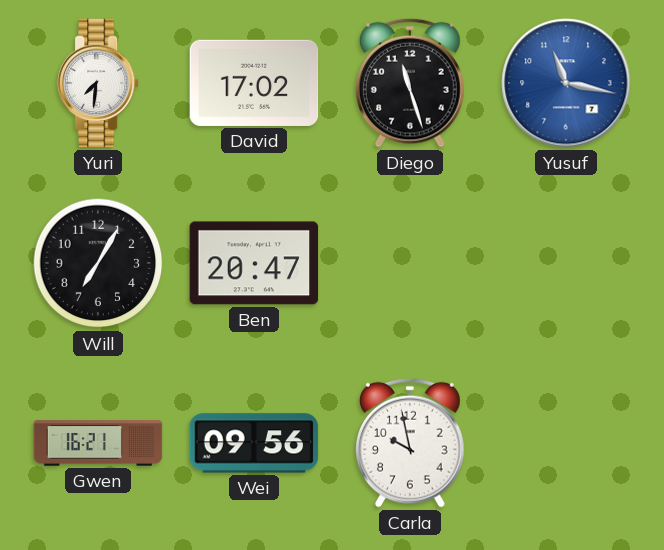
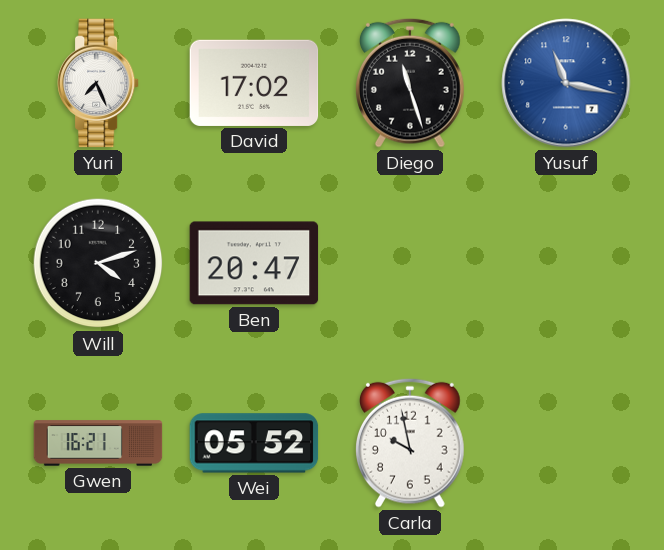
Yuri: 7:31 -> 7:26 (99, 83)
Will: 7:05 -> 4:12 (98, 263)
Wei: 09:56 -> 05:52 (254, 443)
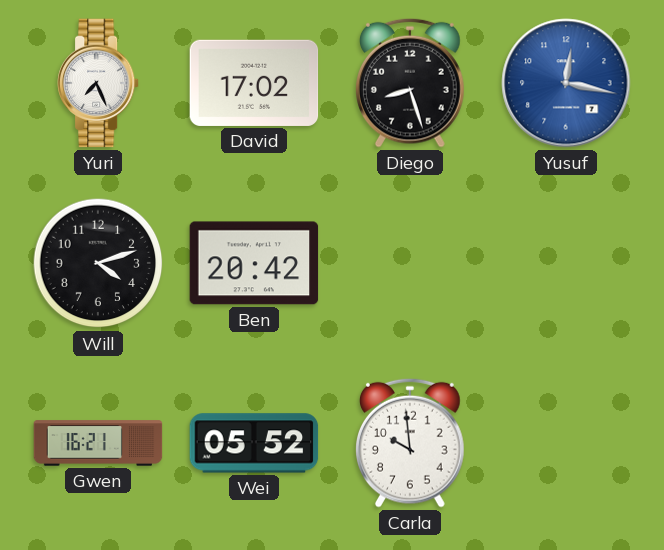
Diego: 11:27 -> 8:27 (411, 83)
Yusuf: 11:17 -> 12:17 (566, 83)
Ben: 20:47 -> 20:42 (254, 263)
Carla: 9:58 -> 9:59 (411, 443)
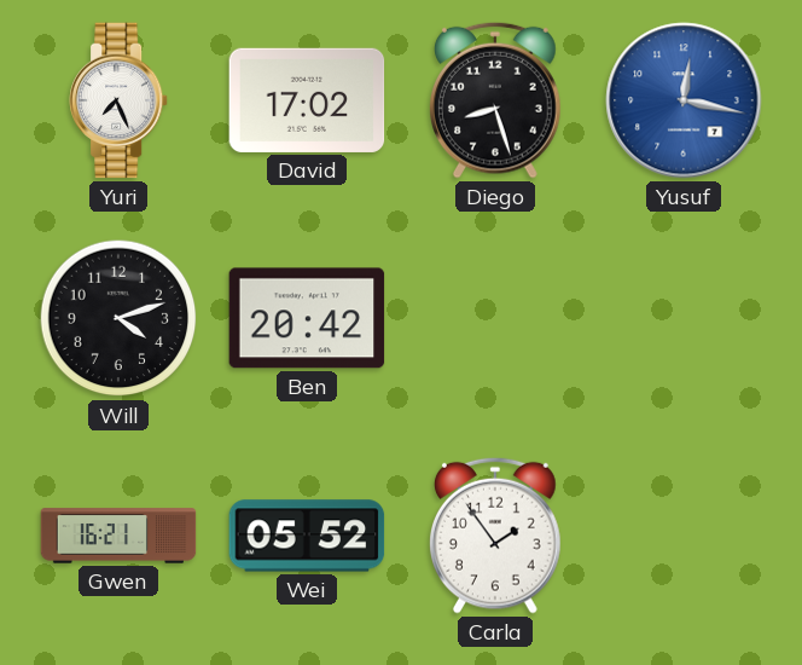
Carla: 9:59 -> 1:54 (496, 536)
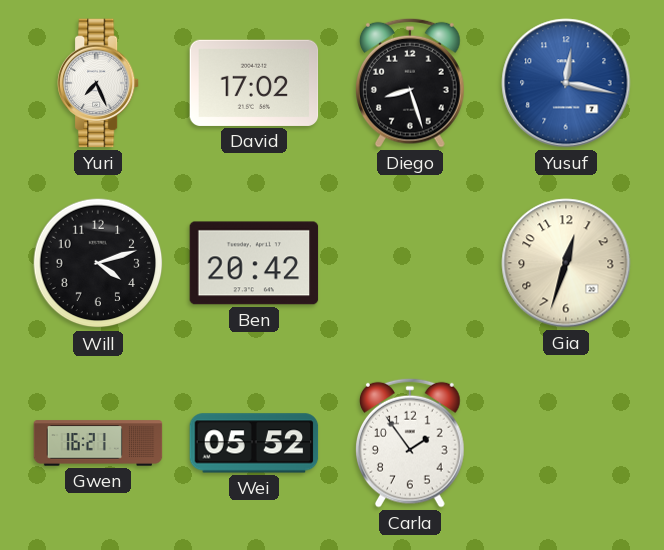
Gia: none -> 12:33 (566, 263)
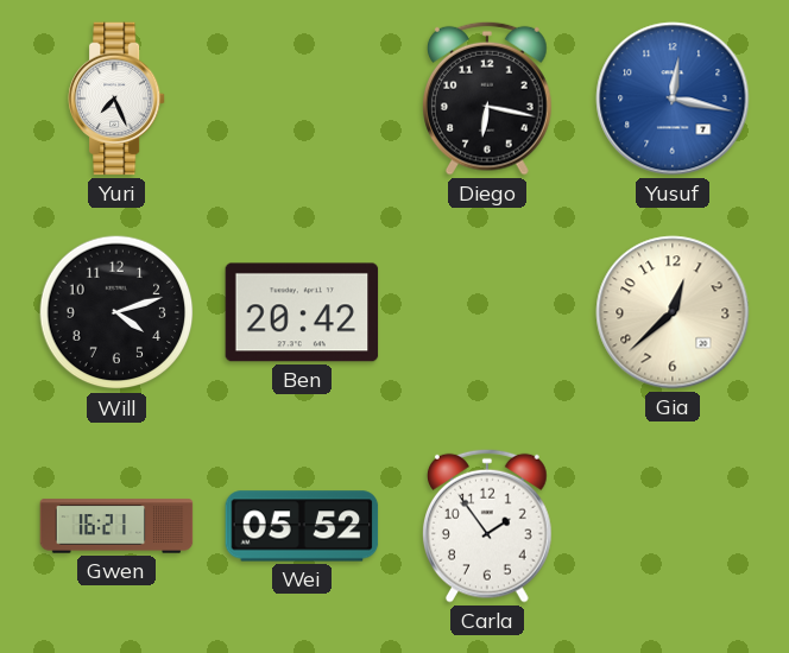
David: 17:02 -> none (254, 83)
Diego: 8:27 -> 6:17 (488, 99)
Gia: 12:33 -> 12:38 (673, 312)
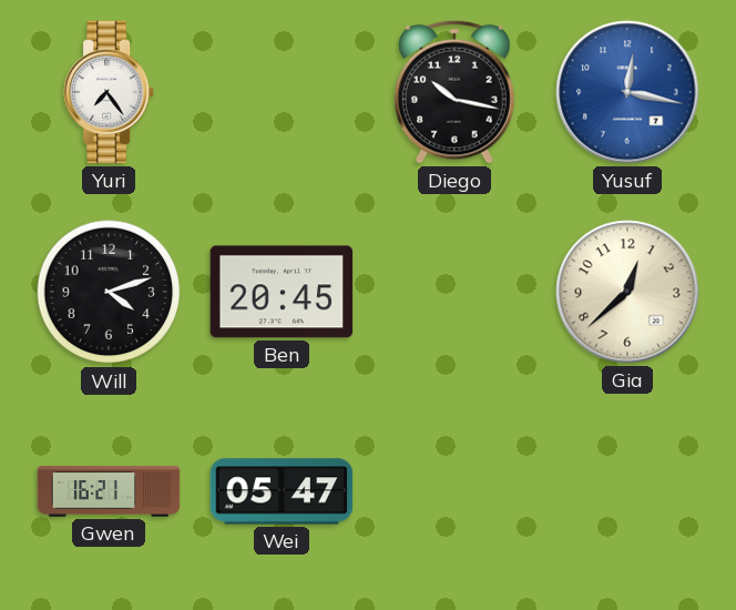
Yuri: 7:26 -> 7:24 (110, 92)
Diego: 6:17 -> 10:17 (456, 92)
Ben: 20:42 -> 20:45 (282, 292)
Wei: 05:52 -> 05:47 (282, 491)
Carla: 1:54 -> none (488, 526)
